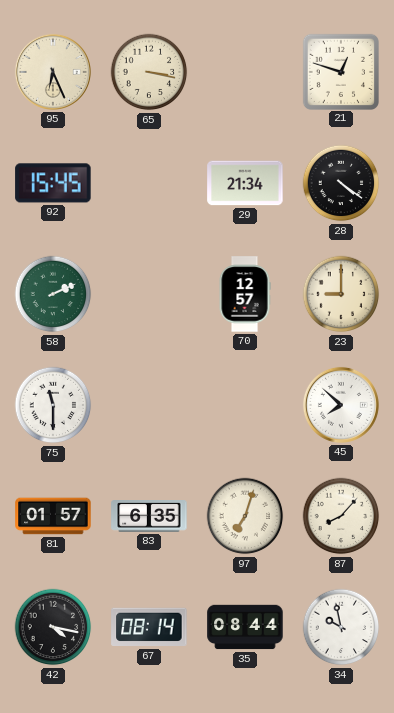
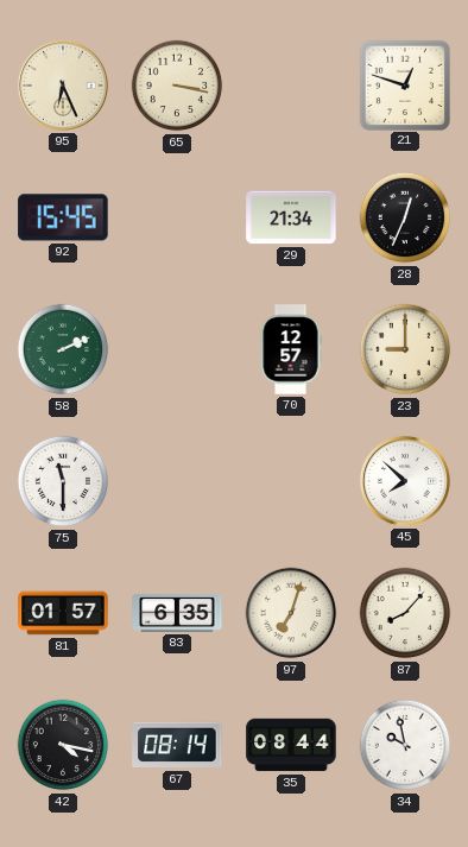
28: 4:21 -> 12:34 (405, 217)
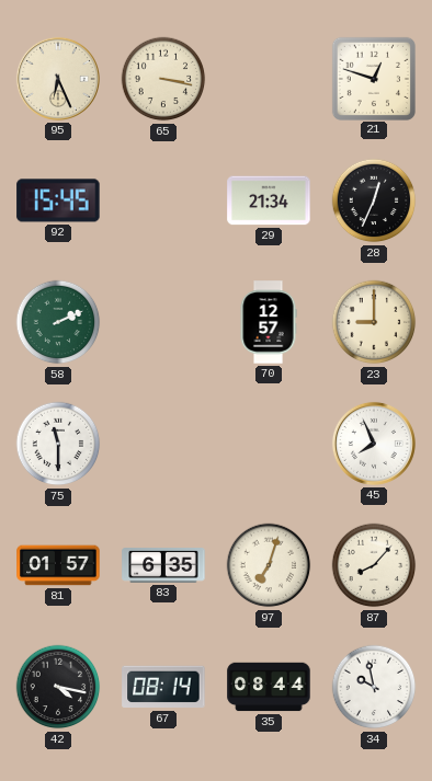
45: 7:52 -> 7:56 (374, 444)
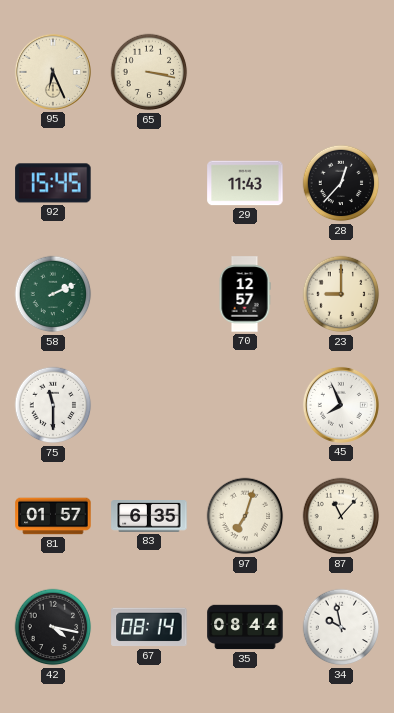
21: 12:48 -> none (373, 78)
29: 21:34 -> 11:43 (245, 183)
28: 12:34 -> 12:37 (341, 183)
87: 8:07 -> 11:07 (341, 516)
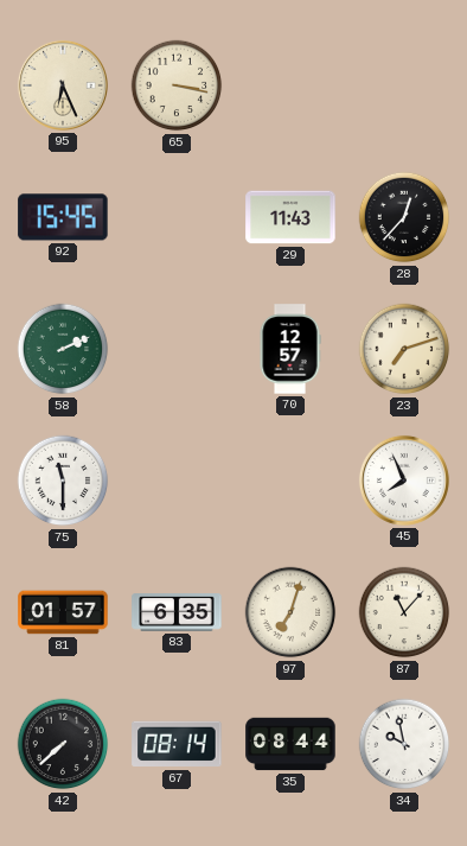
23: 9:00 -> 7:12 (404, 349)
42: 4:17 -> 7:38 (63, 744)
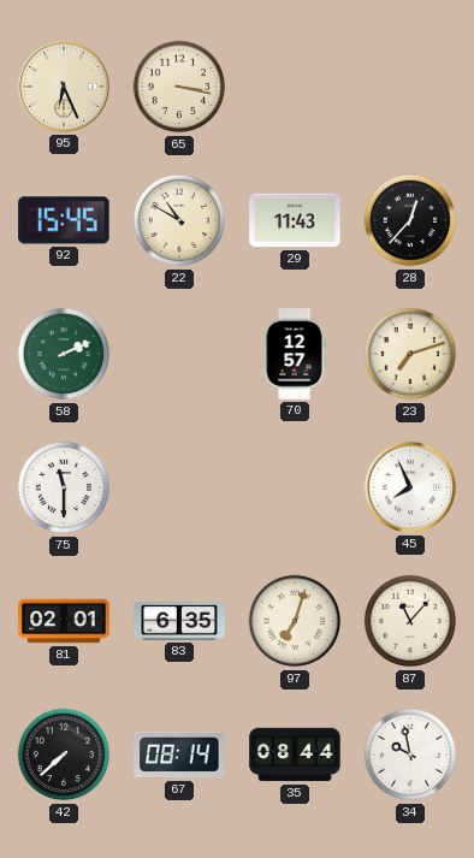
22: none -> 10:50 (179, 220)
81: 01:57 -> 02:01 (64, 621)
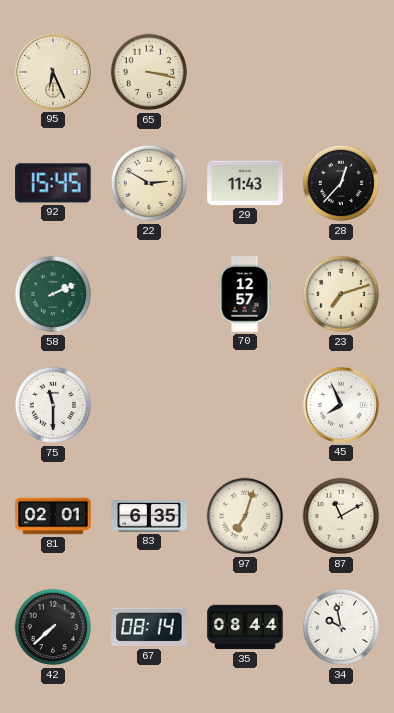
22: 10:50 -> 2:50 (149, 183)
87: 11:07 -> 11:10 (341, 516)
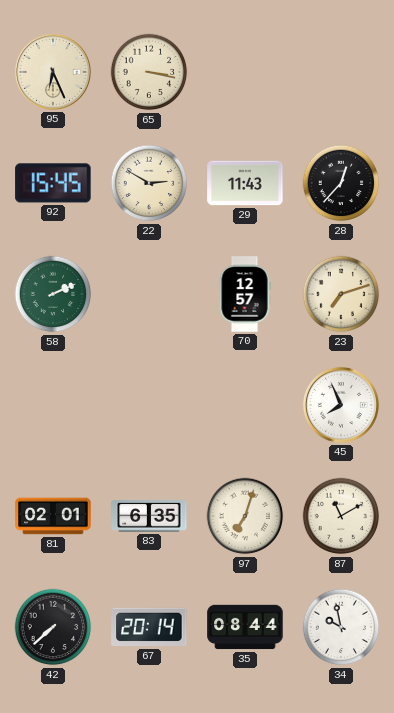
75: 11:30 -> none (53, 405)
67: 08:14 -> 20:14 (149, 627)
